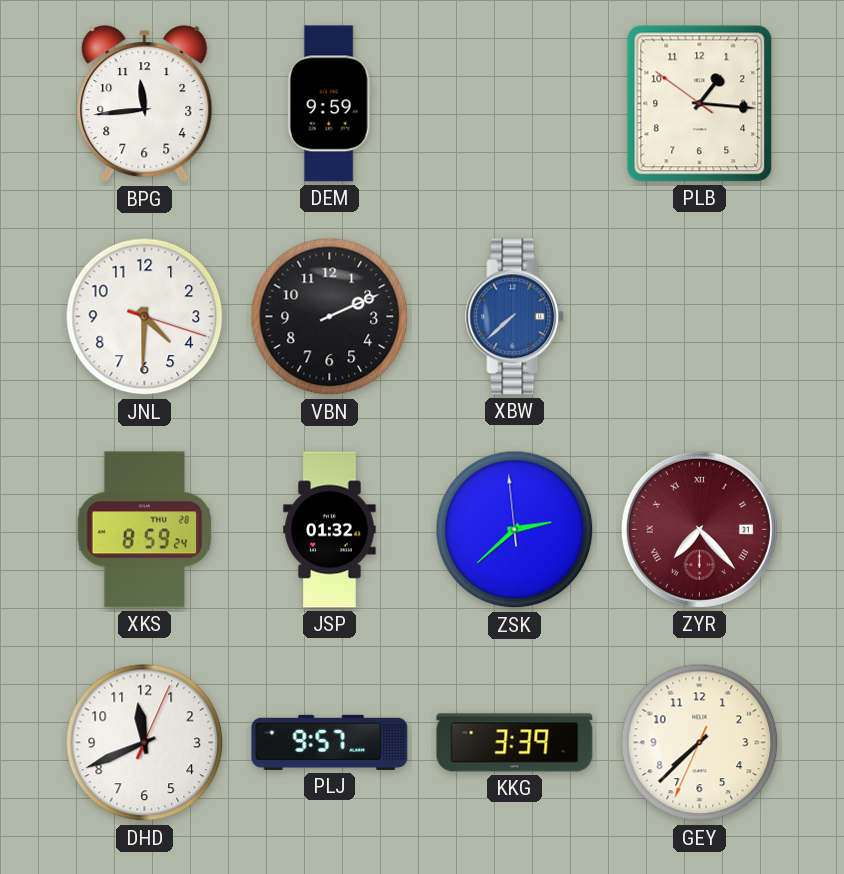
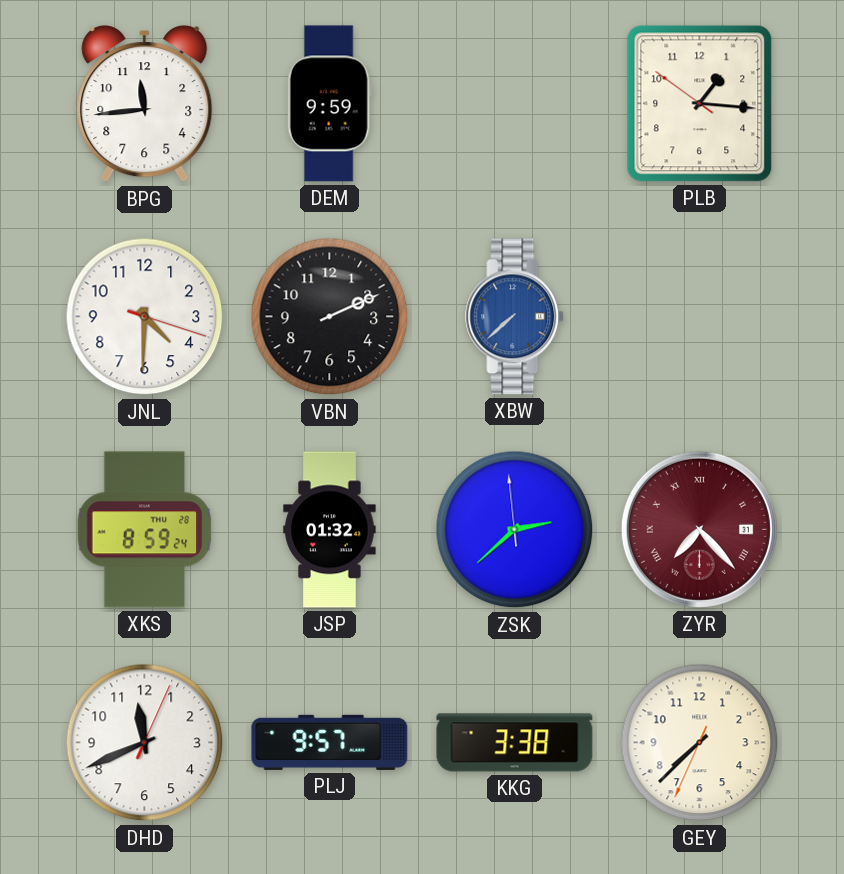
KKG: 3:39 -> 3:38 (515, 743)
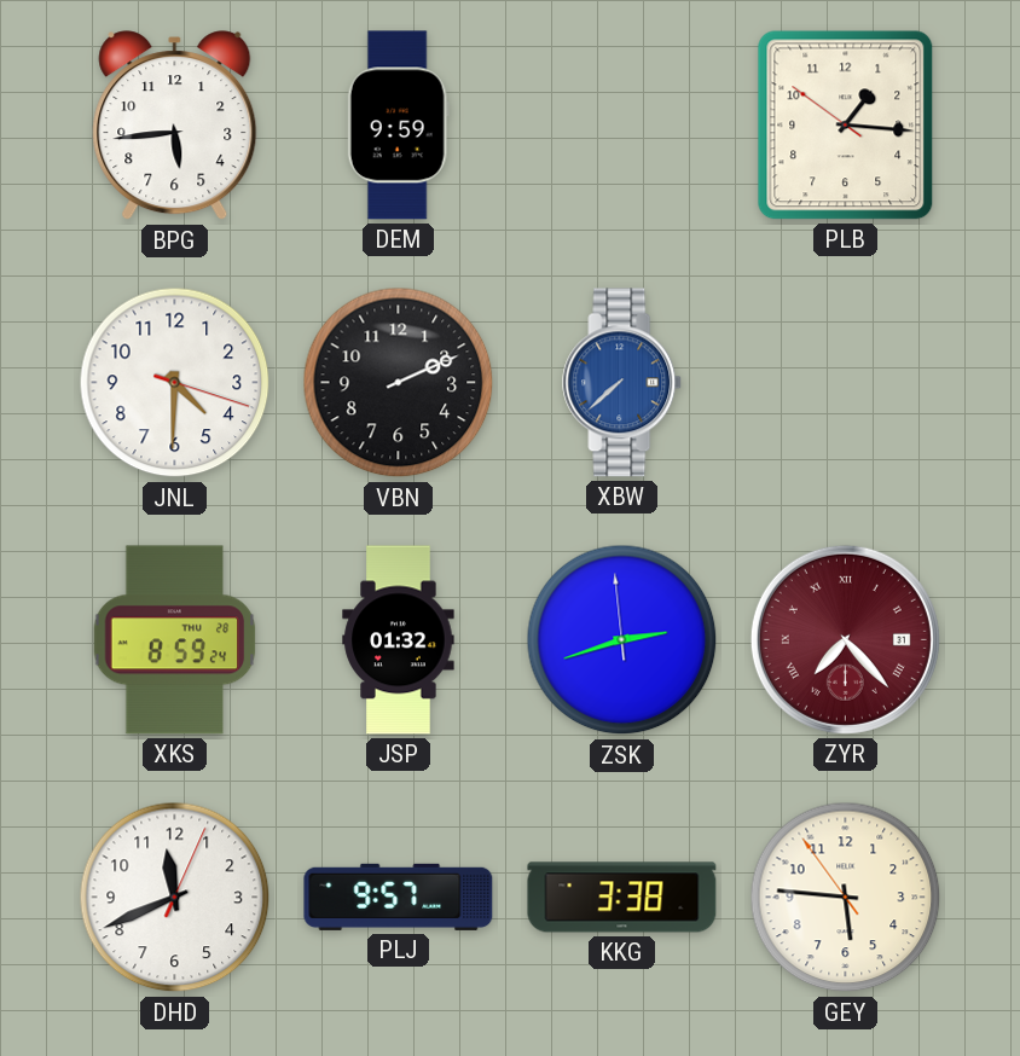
BPG: 11:44 -> 5:44 (175, 126)
ZSK: 2:37 -> 2:41 (622, 640)
GEY: 7:37 -> 5:45 (846, 898)
